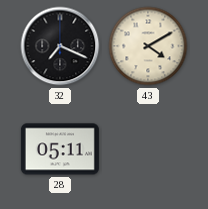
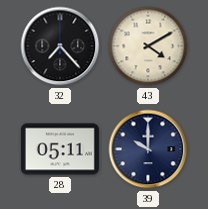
32: 7:19 -> 7:23 (60, 46)
39: none -> 10:00 (148, 149)
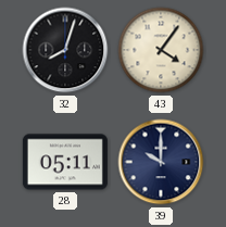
32: 7:23 -> 8:03 (65, 50)
43: 4:10 -> 4:06 (161, 50)
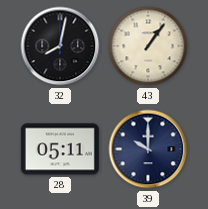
32: 8:03 -> 8:02 (60, 46)
43: 4:06 -> 1:06 (148, 46)
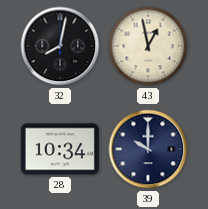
43: 1:06 -> 12:58 (148, 46)
28: 05:11 -> 10:34 (60, 149)
